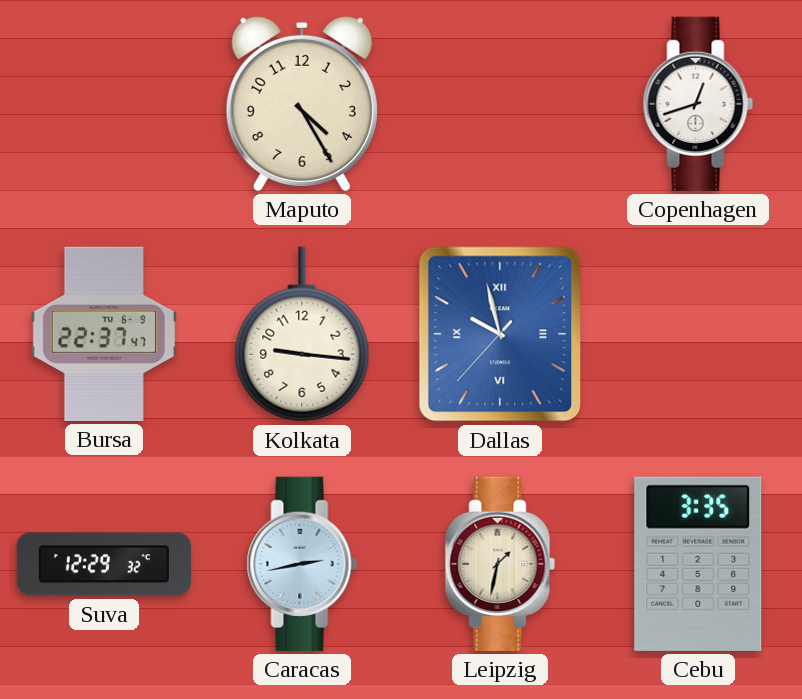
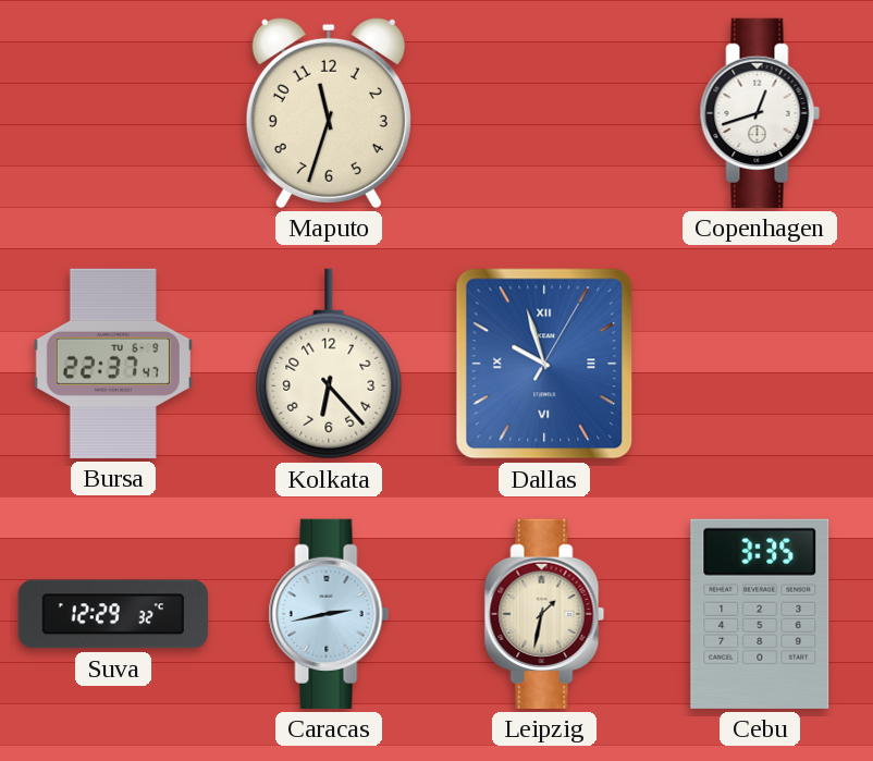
Maputo: 4:25 -> 11:33 (329, 112)
Kolkata: 9:16 -> 6:23 (329, 364)
Dallas: 9:57:37 -> 9:57:05 (544, 364)
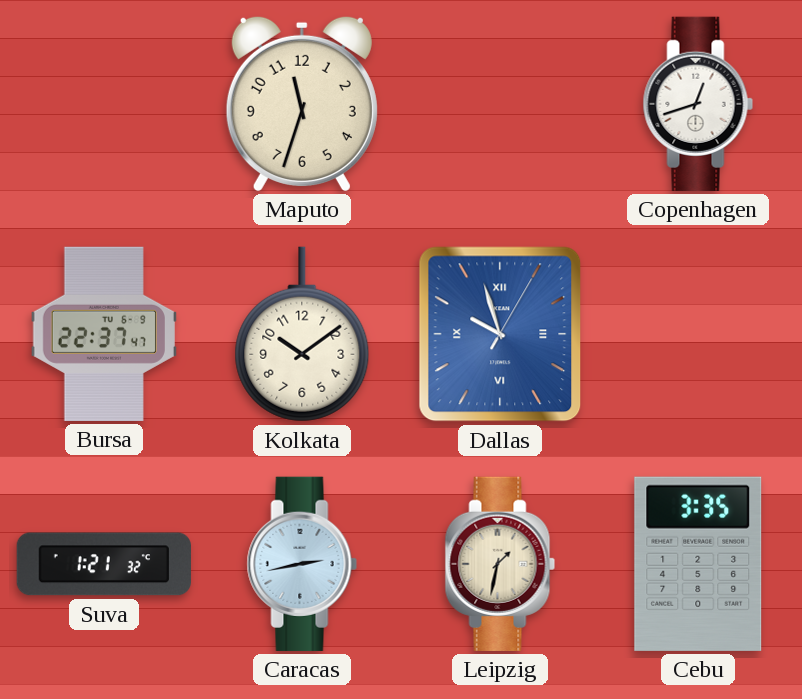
Kolkata: 6:23 -> 10:09 (302, 334)
Suva: 12:29 -> 1:21 (104, 564)
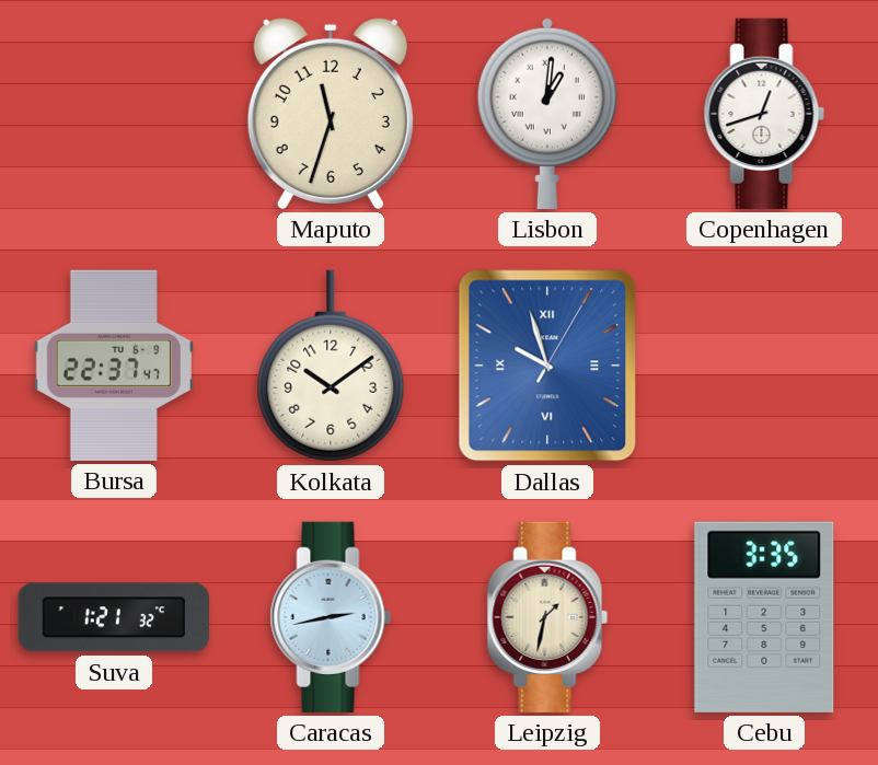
Lisbon: none -> 1:01 (547, 114)
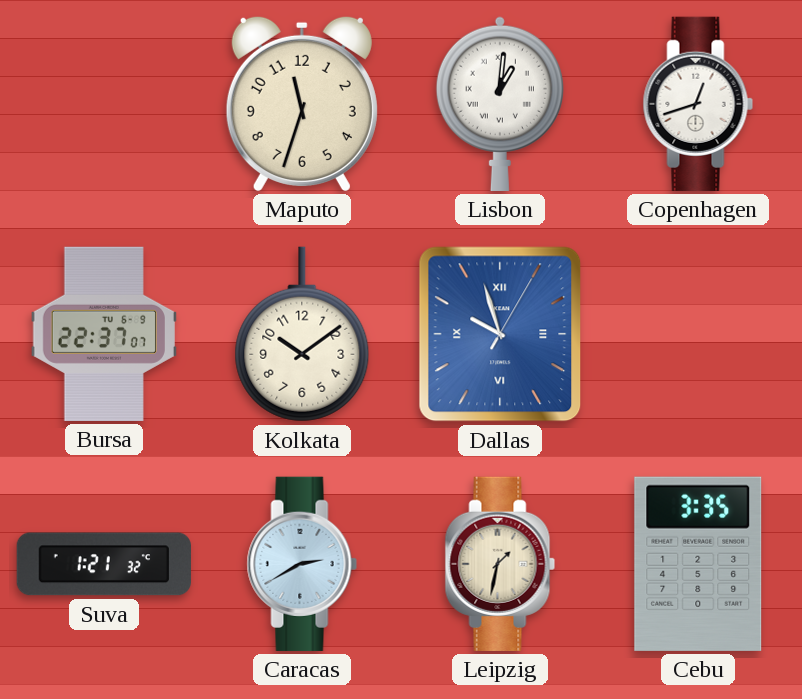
Bursa: 22:37:47 -> 22:37:07 (104, 334)
Caracas: 2:43 -> 2:40 (302, 564)
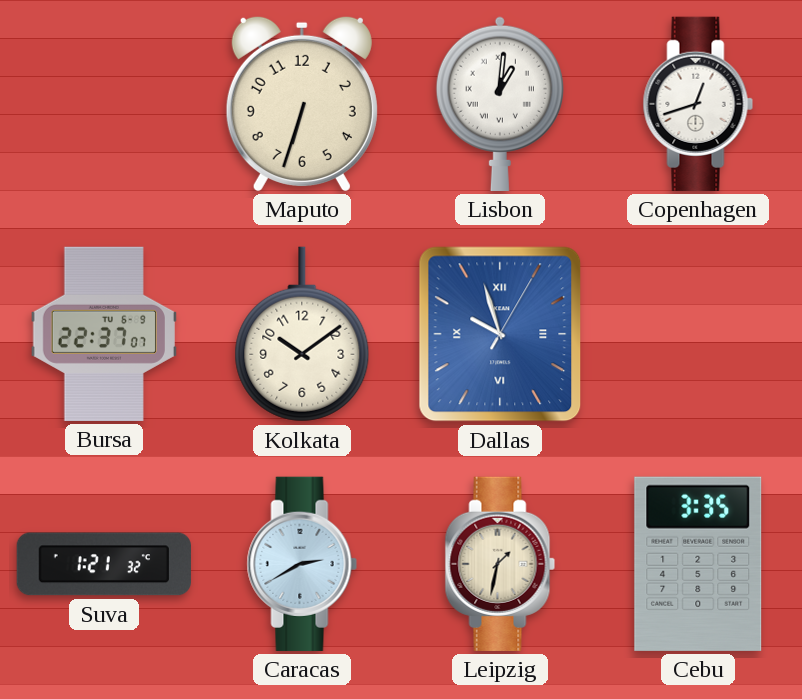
Maputo: 11:33 -> 6:33 (302, 103)
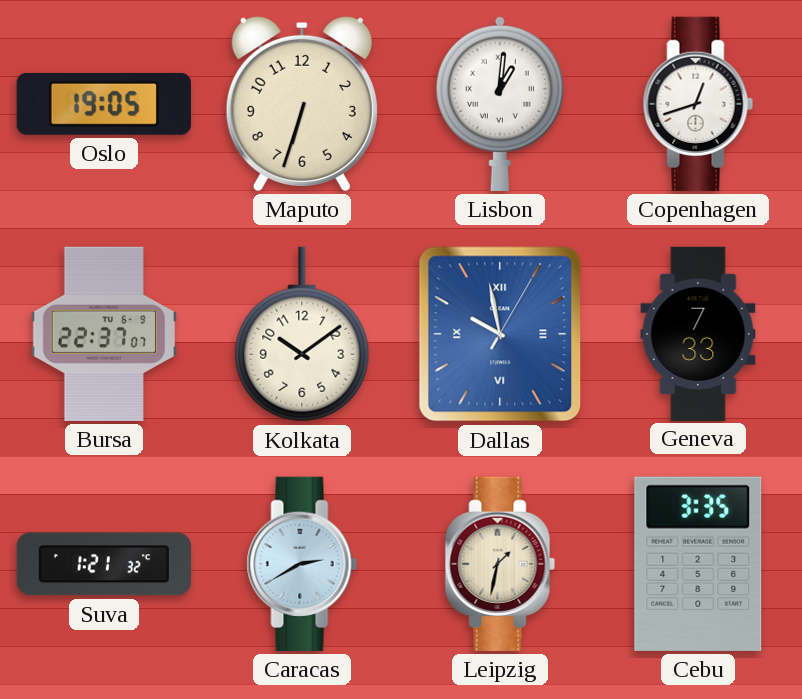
Oslo: none -> 19:05 (104, 104)
Dallas: 9:57 -> 9:58 (500, 334)
Geneva: none -> 7:33 (698, 333)
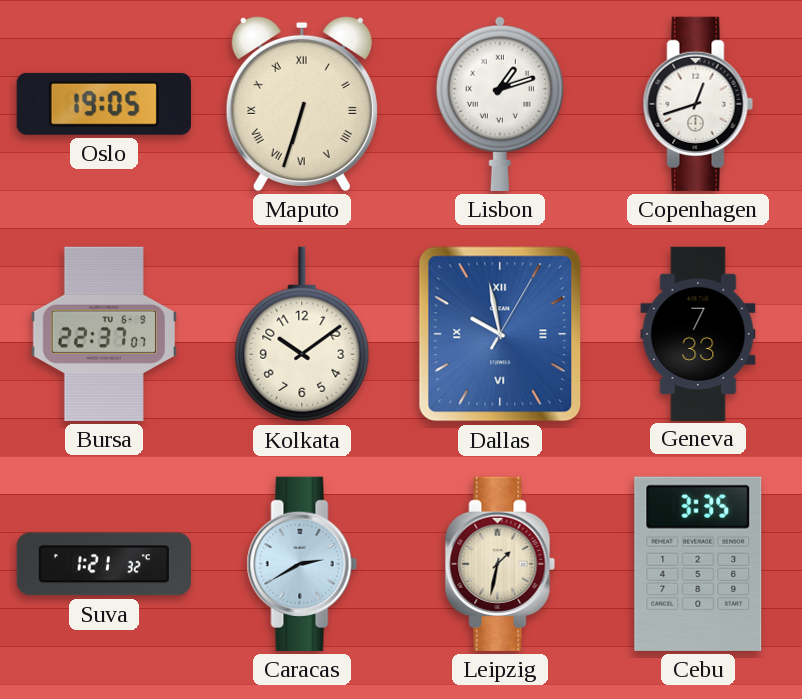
Maputo numerals: Arabic -> Roman (302, 103)
Lisbon: 1:01 -> 1:12 (500, 104)
